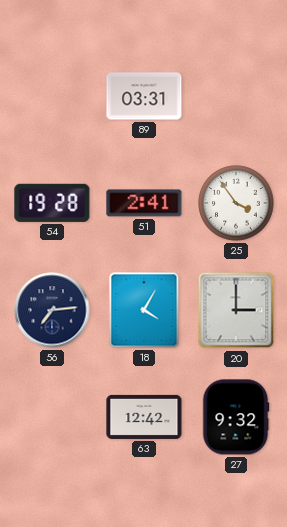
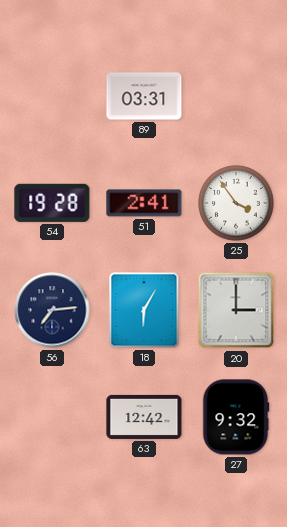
18: 4:05 -> 6:05 (144, 310)
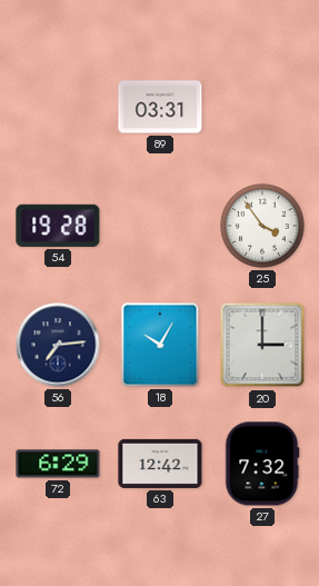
51: 2:41 -> none (144, 203)
18: 6:05 -> 10:05 (160, 345)
72: none -> 6:29 (58, 464)
27: 9:32 -> 7:32 (262, 464)
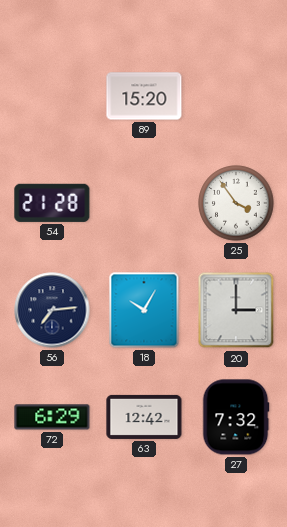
89: 03:31 -> 15:20 (144, 96)
54: 19:28 -> 21:28 (52, 203)
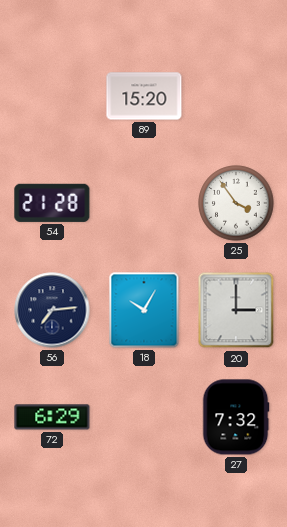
63: 12:42 -> none (144, 417)
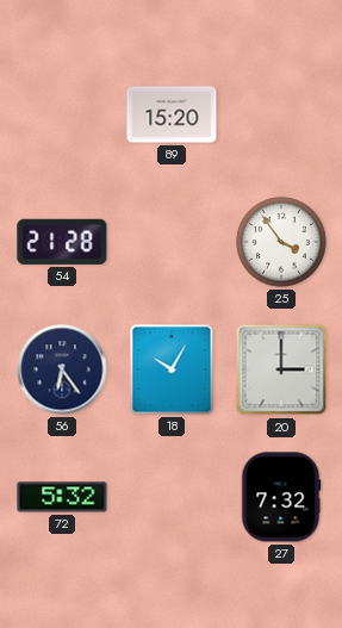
56: 7:14 -> 6:24 (62, 369)
72: 6:29 -> 5:32 (62, 497)
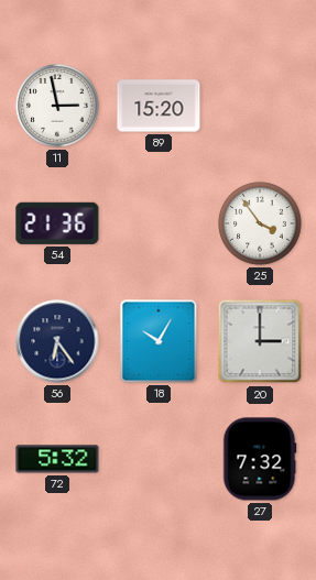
11: none -> 2:58 (57, 106)
54: 21:28 -> 21:36 (57, 223)
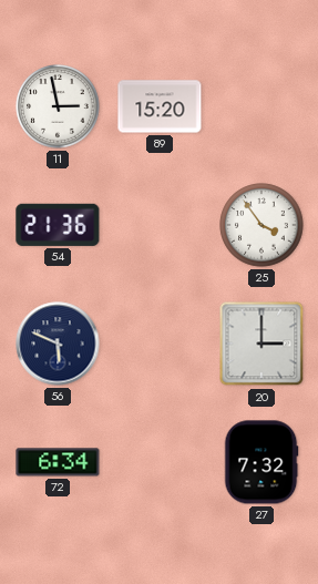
56: 6:24 -> 5:49 (58, 344)
18: 10:05 -> none (159, 341)
72: 5:32 -> 6:34 (58, 462)
